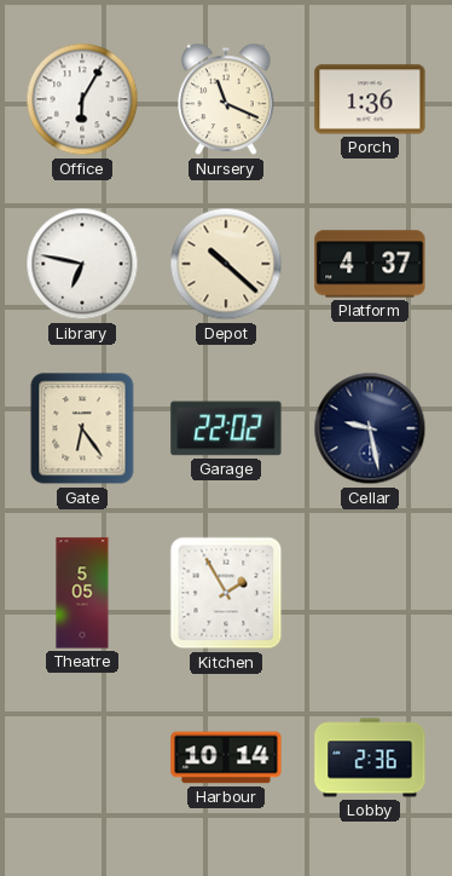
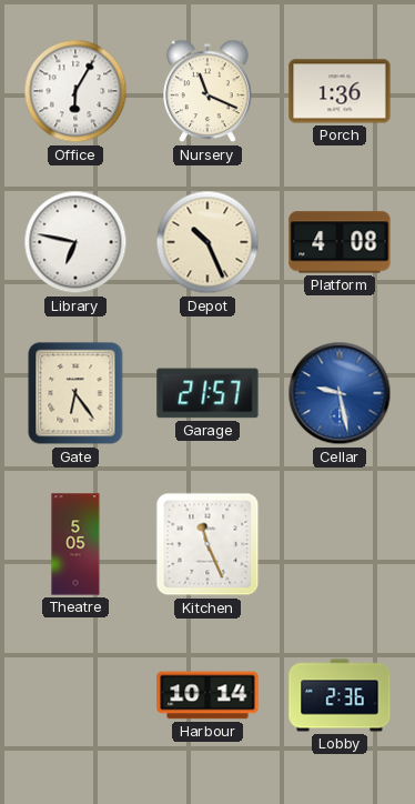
Depot: 10:22 -> 10:26 (207, 242)
Platform: 4:37 -> 4:08 (340, 242)
Garage: 22:02 -> 21:57 (207, 393)
Cellar dial: navy -> blue (340, 393)
Kitchen: 1:55 -> 11:26 (207, 544)
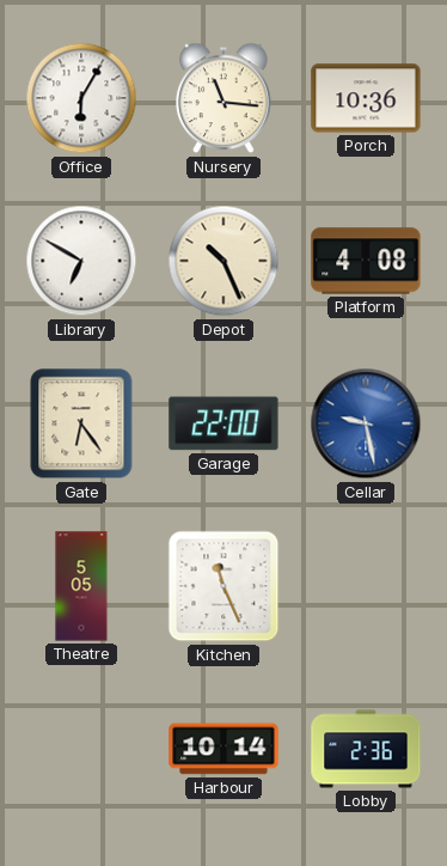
Nursery: 11:19 -> 11:16 (225, 98)
Porch: 1:36 -> 10:36 (366, 98)
Library: 6:47 -> 6:50 (81, 261)
Garage: 21:57 -> 22:00 (223, 423)
